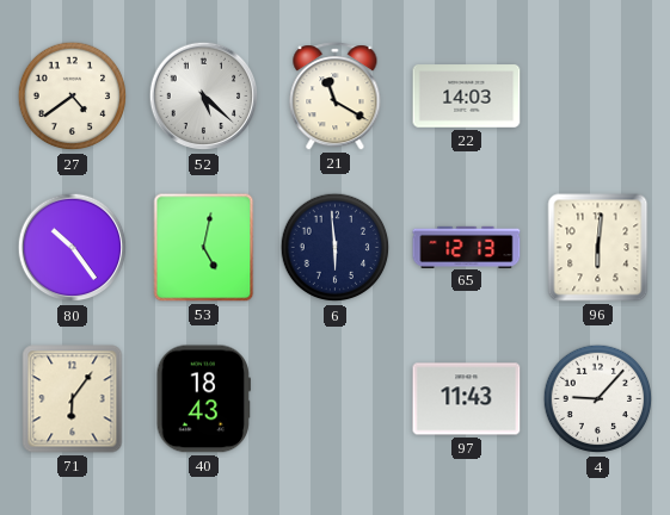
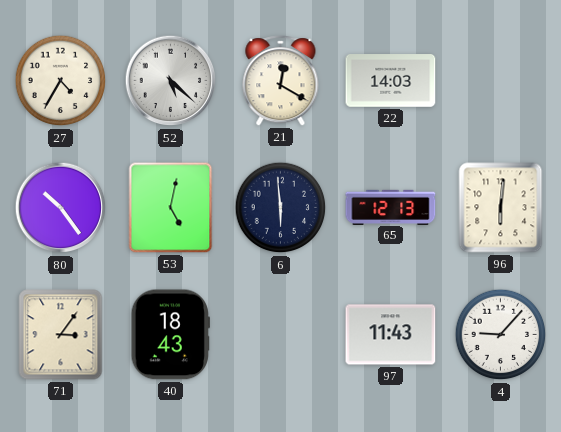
27: 4:39 -> 4:35 (61, 81)
21: 11:20 -> 12:20 (281, 81)
71: 6:06 -> 3:06 (61, 335)
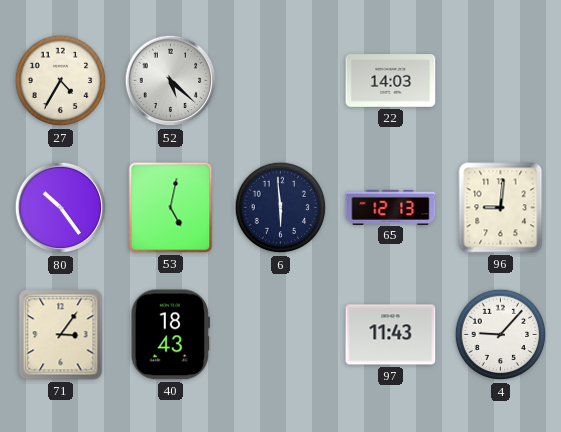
21: 12:20 -> none (281, 81)
96: 6:01 -> 9:01 (501, 208)
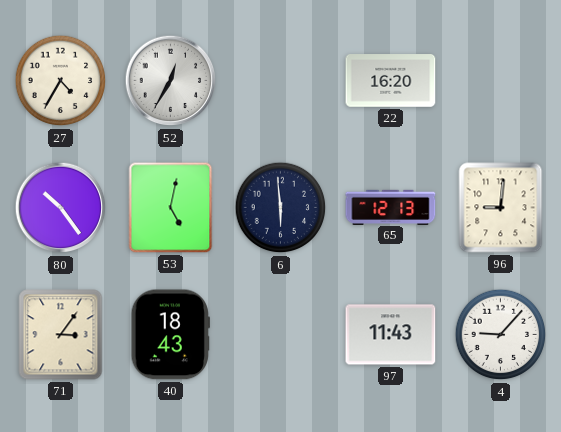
52: 5:22 -> 12:35 (171, 81)
22: 14:03 -> 16:20 (391, 81)
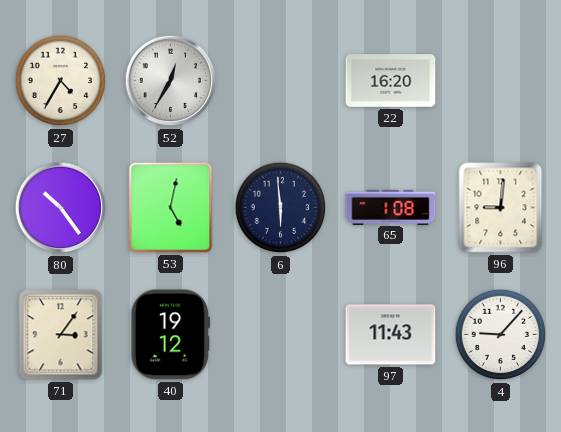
65: 12:13 -> 1:08 (391, 207)
40: 18:43 -> 19:12 (170, 335)
